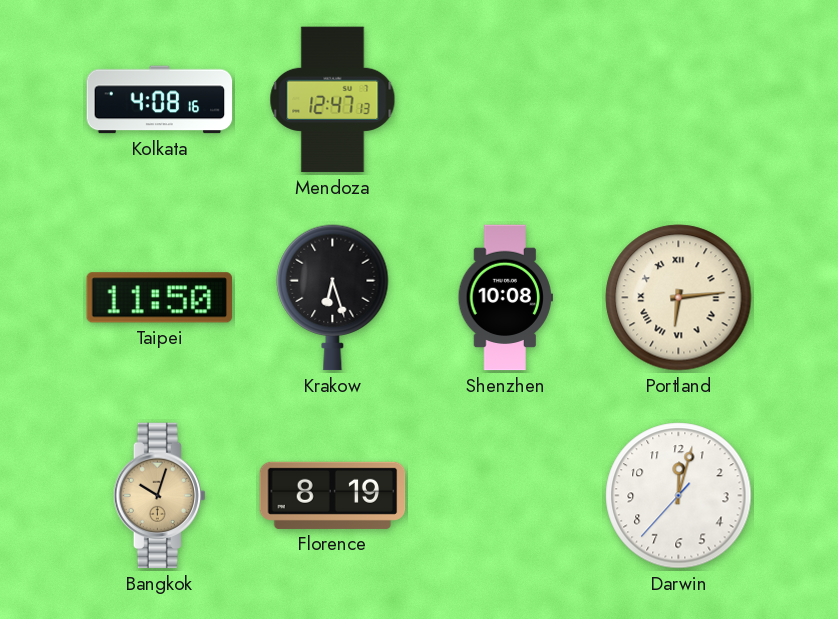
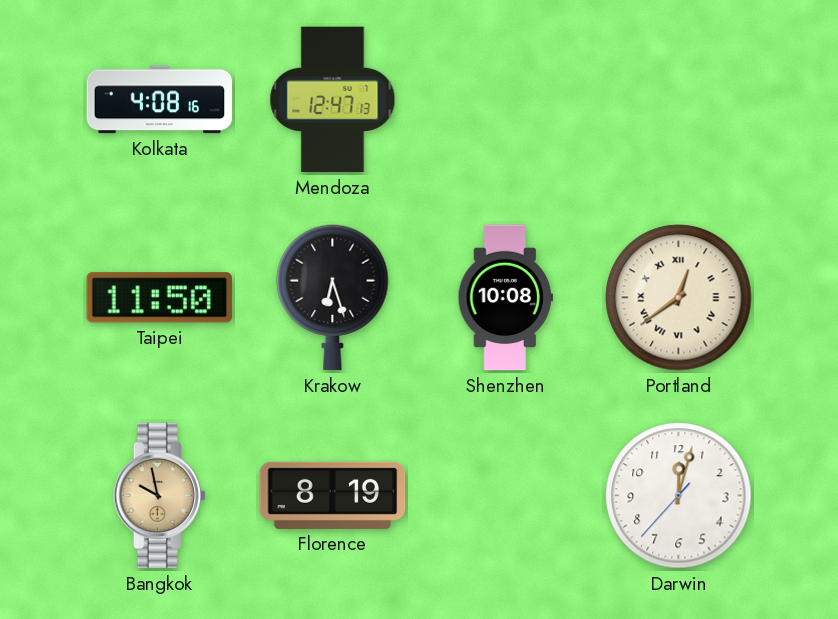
Portland: 6:14 -> 12:39 (679, 298)
Bangkok: 10:03 -> 9:58 (159, 496)
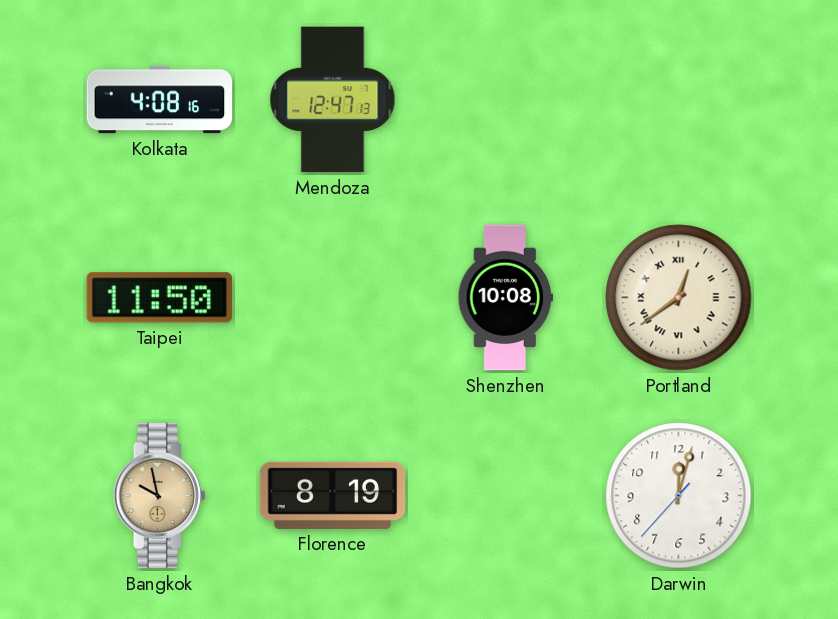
Krakow: 6:27 -> none (333, 298)
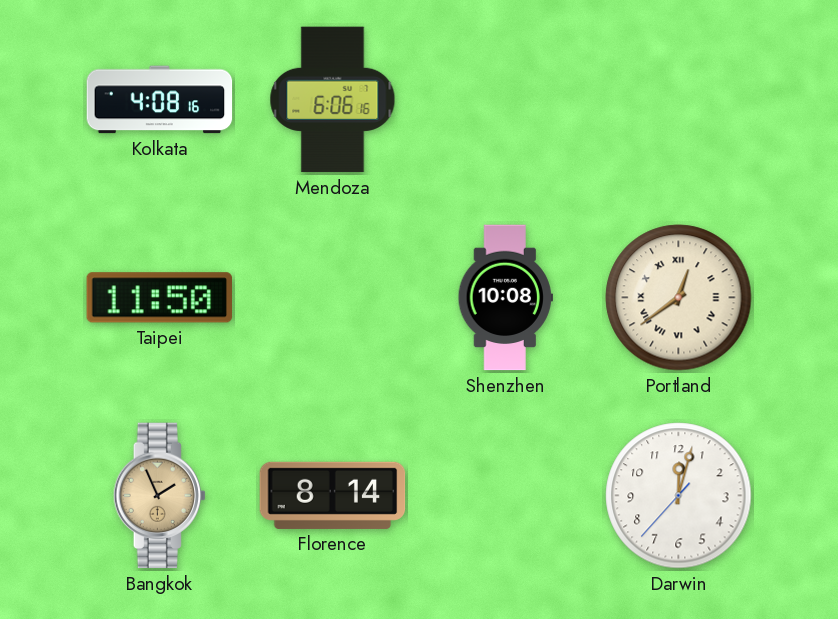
Mendoza: 12:47 -> 6:06 (333, 100)
Bangkok: 9:58 -> 1:56 (159, 496)
Florence: 8:19 -> 8:14 (333, 495)
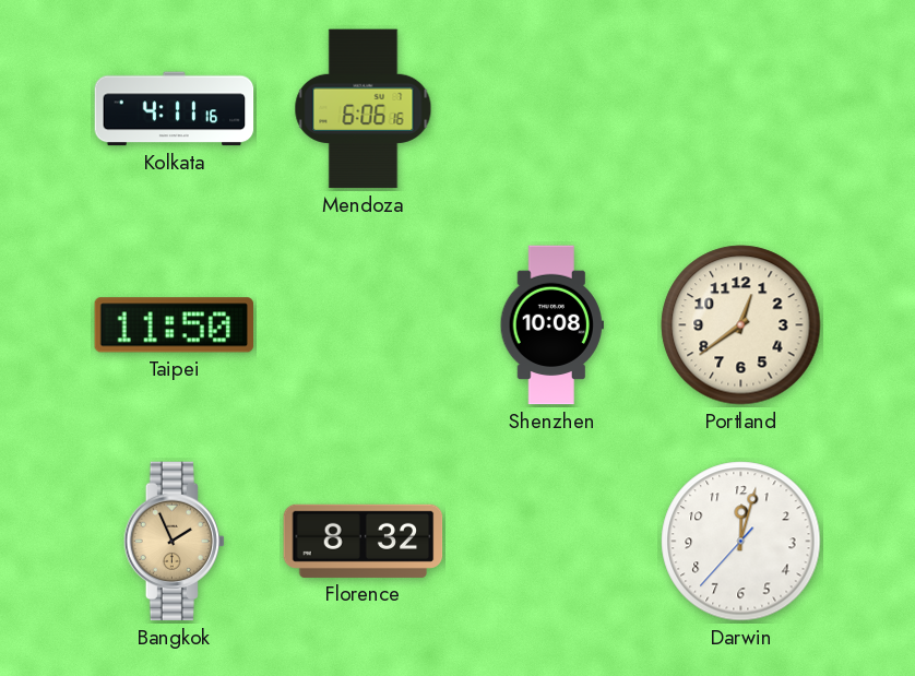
Kolkata: 4:08 -> 4:11 (175, 109)
Portland numerals: Roman -> Arabic (741, 325)
Florence: 8:14 -> 8:32 (364, 541)
